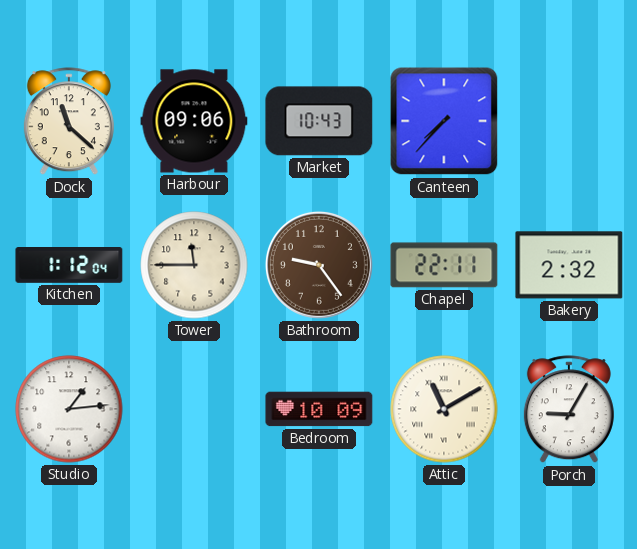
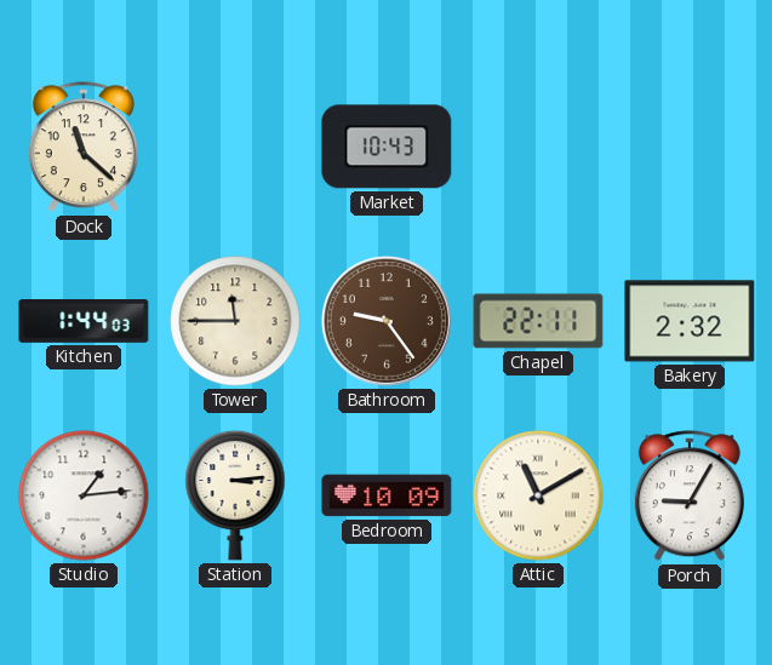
Harbour: 09:06 -> none (194, 121)
Canteen: 7:37 -> none (444, 121)
Kitchen: 1:12 -> 1:44 (84, 322)
Station: none -> 3:14 (235, 495)
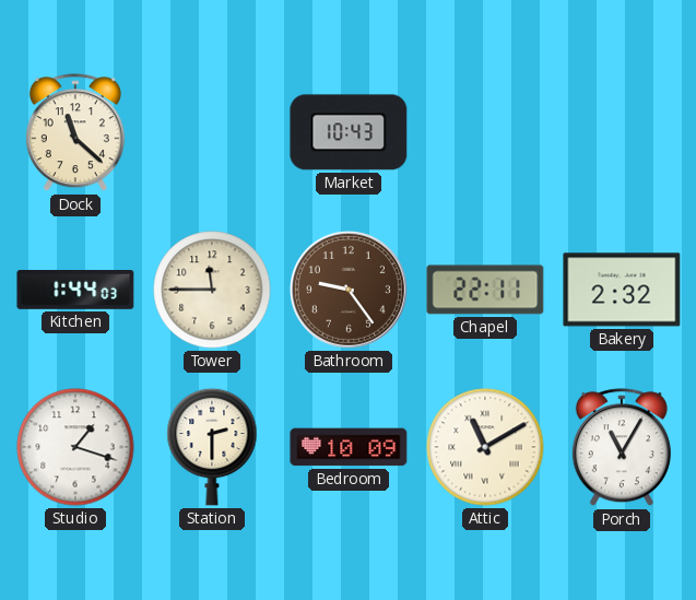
Studio: 1:14 -> 1:18 (75, 447)
Station: 3:14 -> 2:30 (212, 447)
Porch: 9:05 -> 11:05 (622, 448)
